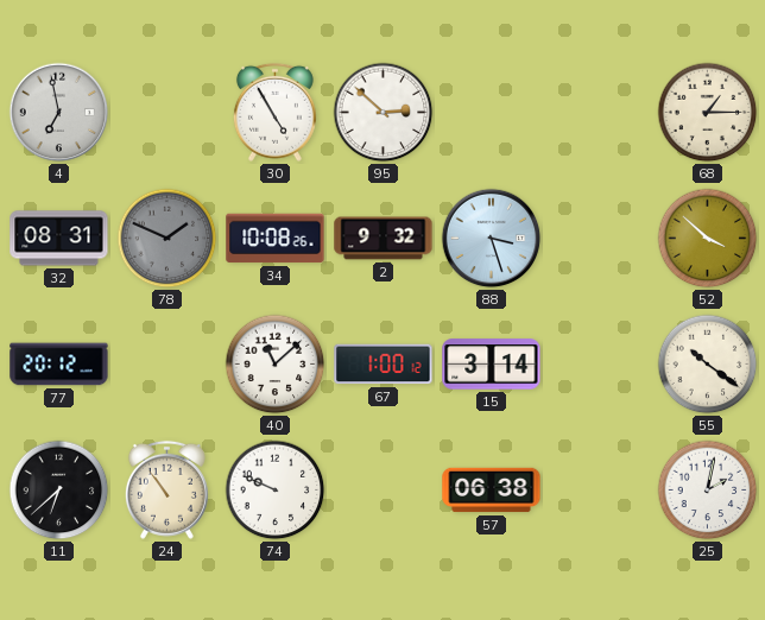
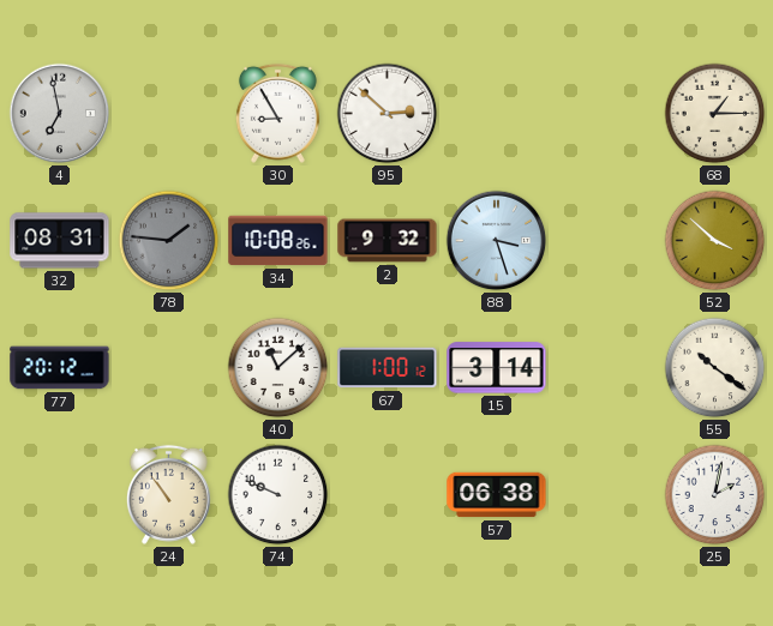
30: 4:55 -> 8:55 (277, 113)
78: 1:49 -> 1:46 (169, 241)
11: 6:38 -> none (59, 491)
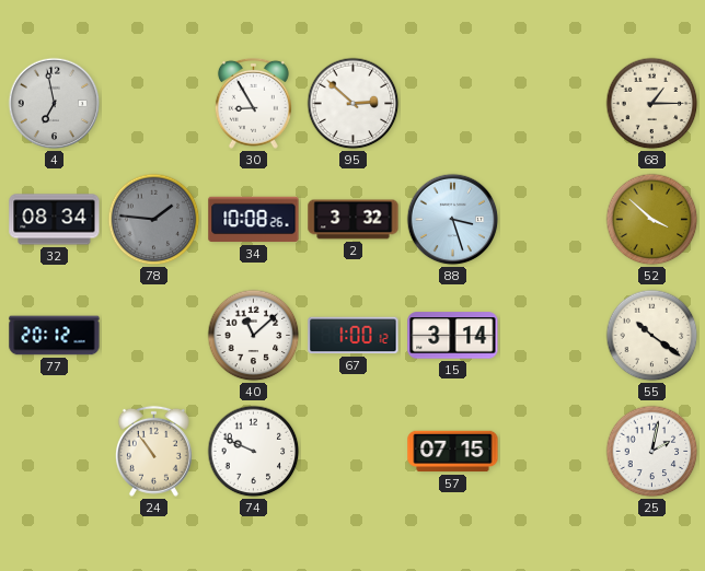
32: 08:31 -> 08:34 (55, 220)
2: 9:32 -> 3:32 (354, 220)
57: 06:38 -> 07:15 (453, 452)
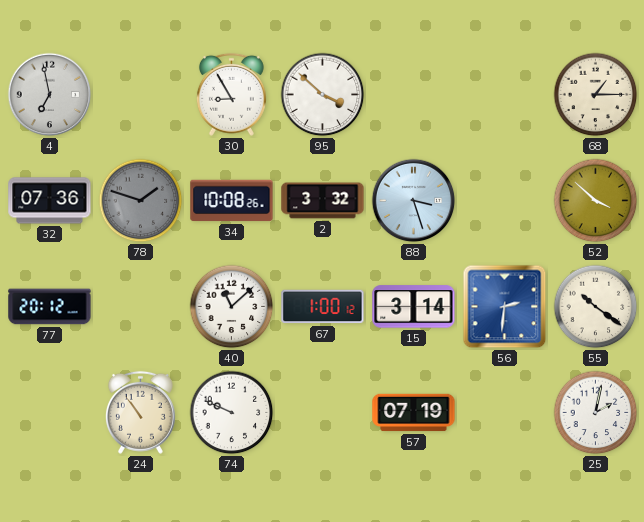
95: 2:52 -> 3:52 (323, 95)
32: 08:34 -> 07:36 (50, 201)
78: 1:46 -> 1:48 (141, 201)
56: none -> 2:31 (505, 307)
57: 07:15 -> 07:19 (414, 413)
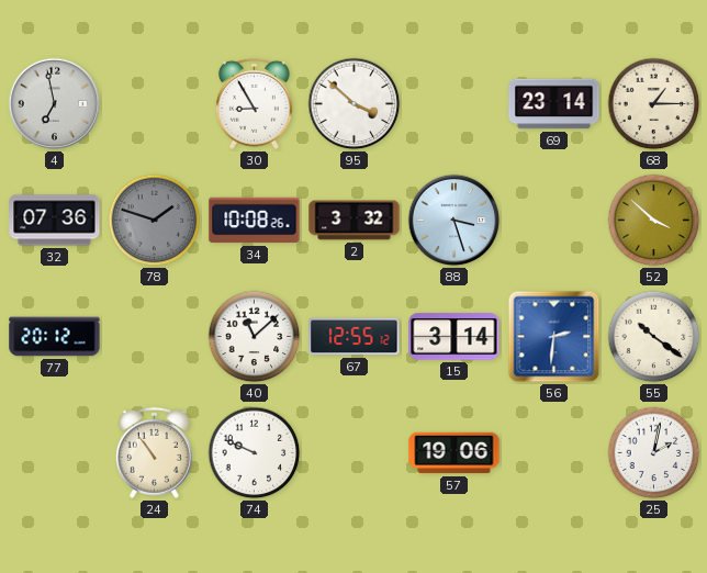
69: none -> 23:14 (554, 104)
67: 1:00 -> 12:55 (355, 337)
57: 07:19 -> 19:06 (454, 453)
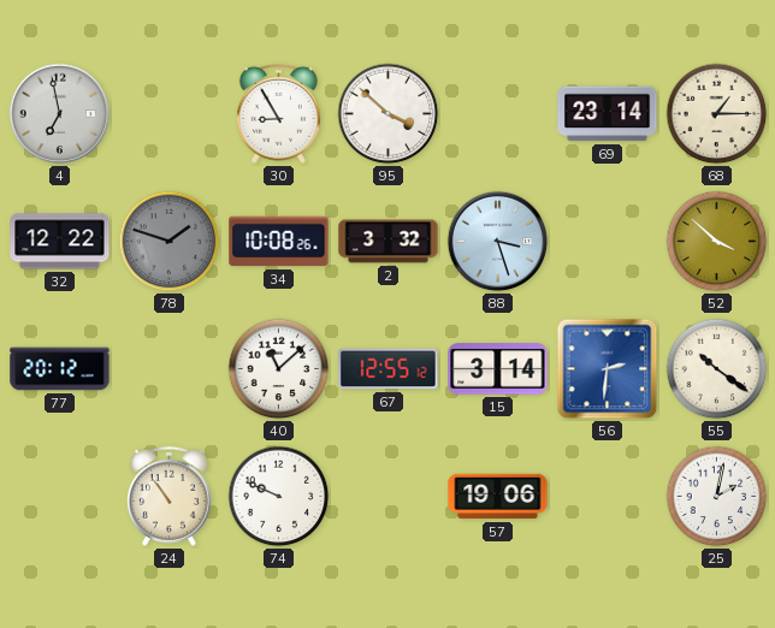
32: 07:36 -> 12:22 (60, 242)
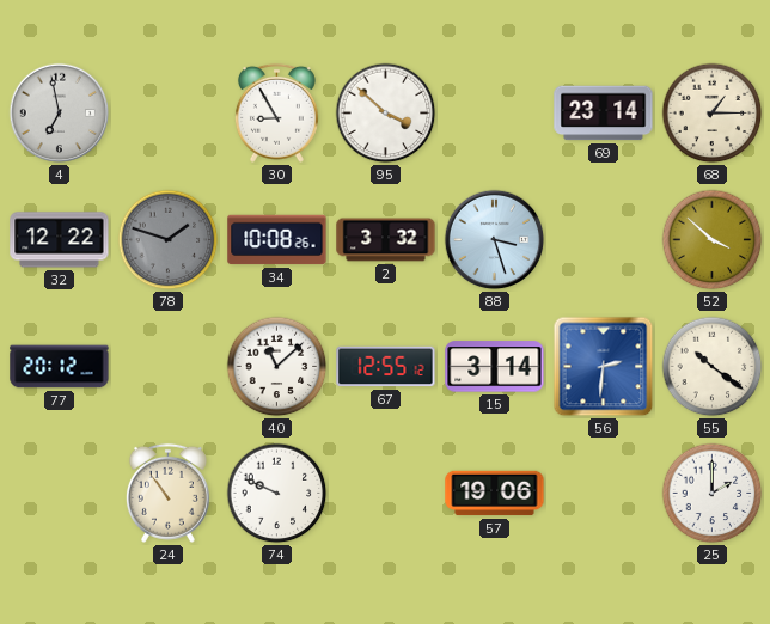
25: 2:02 -> 2:00 (713, 494)
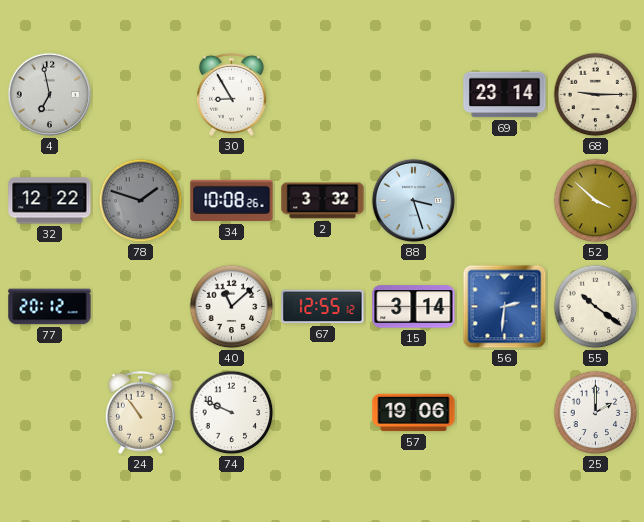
95: 3:52 -> none (386, 114)
68: 1:15 -> 9:15 (596, 95)
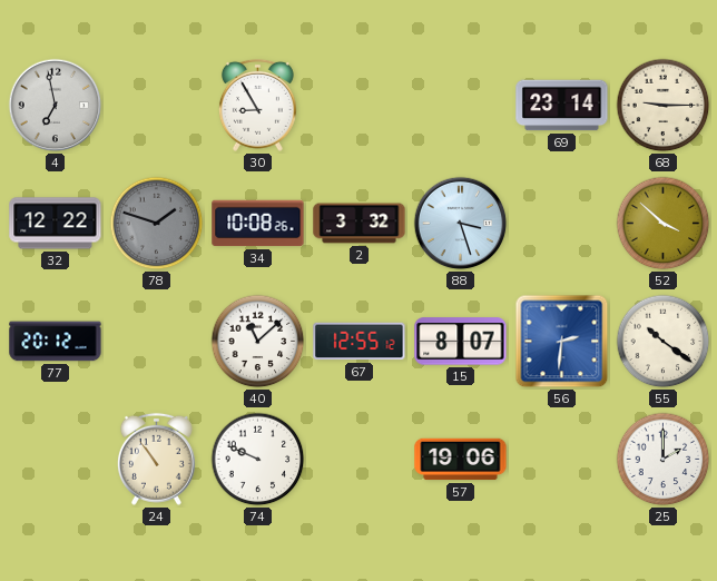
15: 3:14 -> 8:07 (461, 342)
